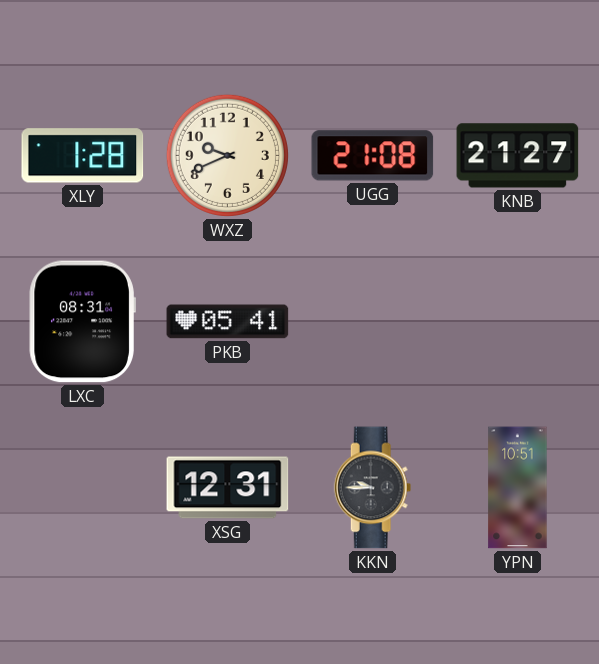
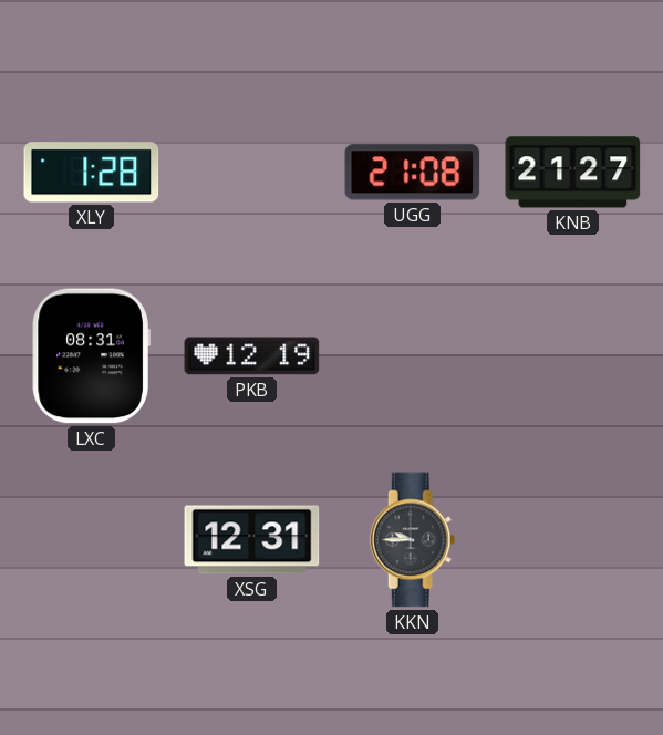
WXZ: 9:41 -> none (227, 155)
PKB: 05:41 -> 12:19 (252, 356)
YPN: 10:51 -> none (518, 488)
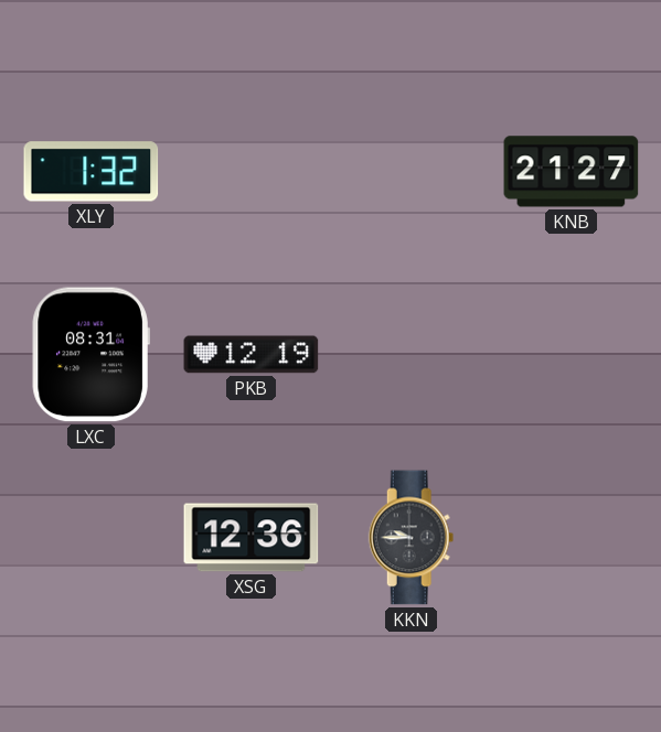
XLY: 1:28 -> 1:32 (92, 172)
UGG: 21:08 -> none (413, 173)
XSG: 12:31 -> 12:36 (252, 538)
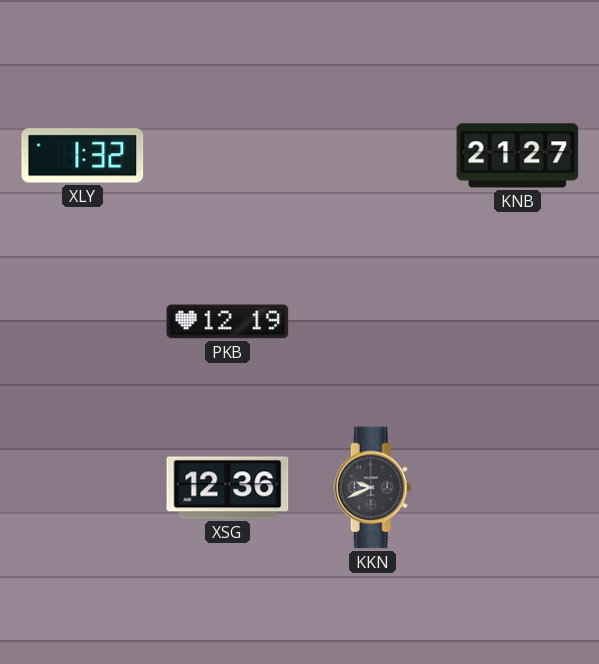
LXC: 08:31 -> none (90, 355)
KKN: 9:45 -> 9:41 (373, 488)
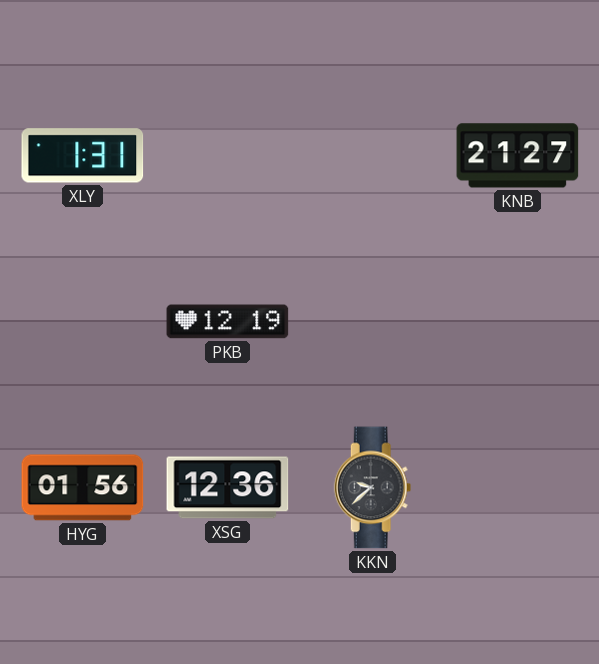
XLY: 1:32 -> 1:31 (83, 156)
HYG: none -> 01:56 (83, 488)
KKN: 9:41 -> 9:38 (373, 488)
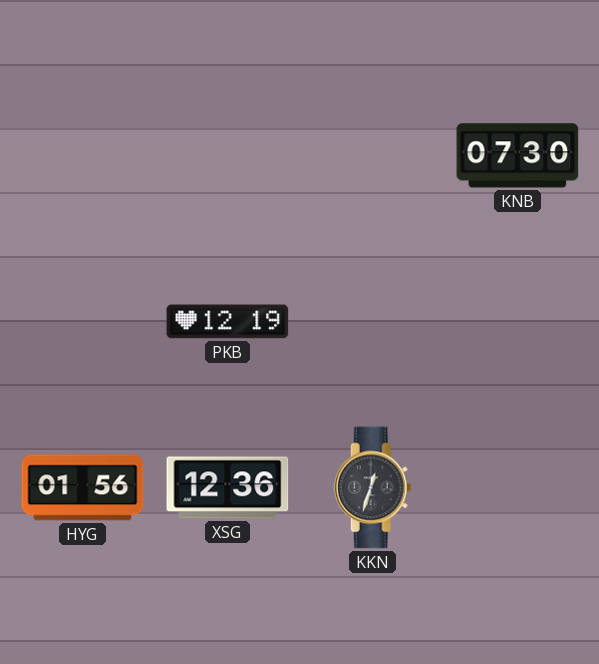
XLY: 1:31 -> none (83, 156)
KNB: 21:27 -> 07:30 (518, 156)
KKN: 9:38 -> 12:33 (373, 488)
